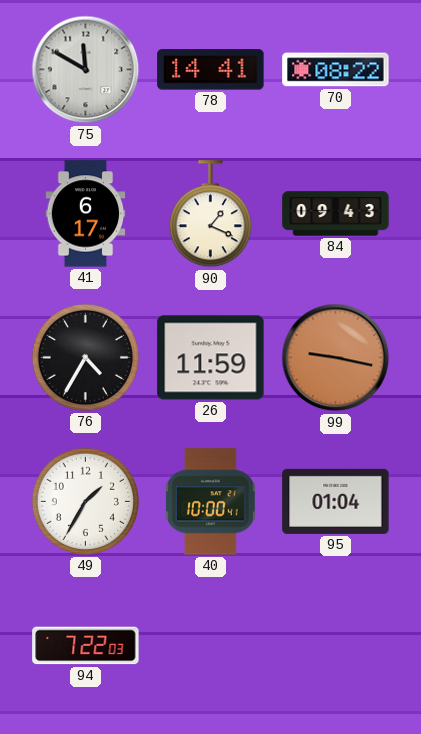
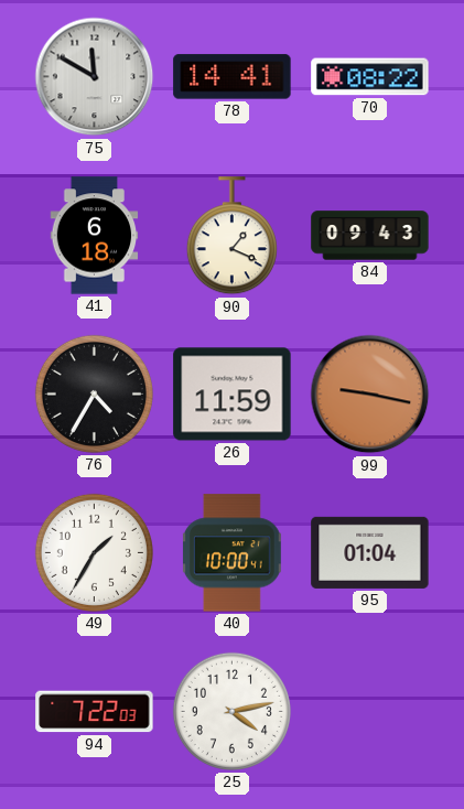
41: 6:17 -> 6:18 (95, 236)
25: none -> 4:13 (231, 711)
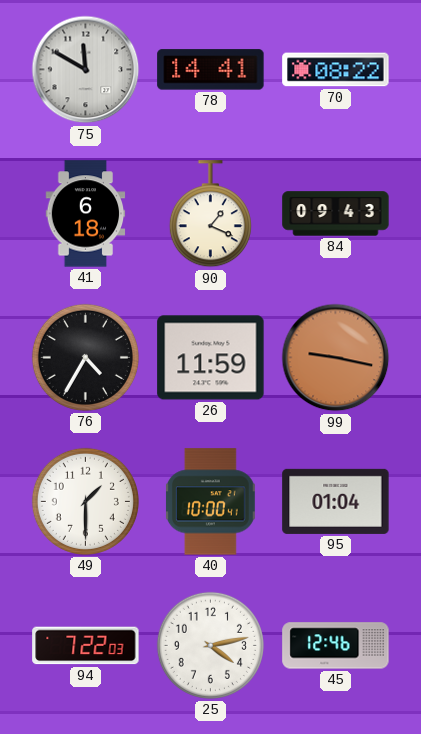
49: 1:35 -> 1:30 (85, 501)
45: none -> 12:46 (336, 646)
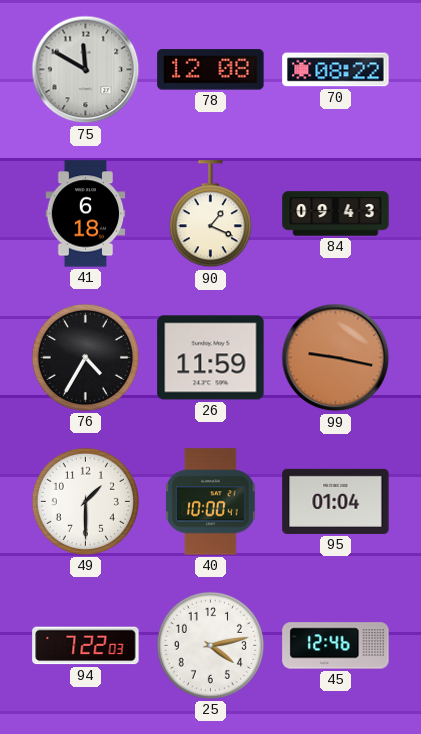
78: 14:41 -> 12:08 (211, 70)
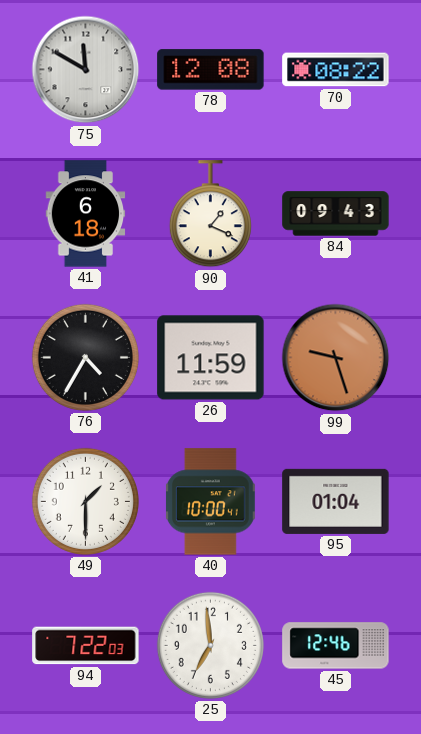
99: 9:17 -> 9:27 (336, 358)
25: 4:13 -> 6:59 (210, 645)
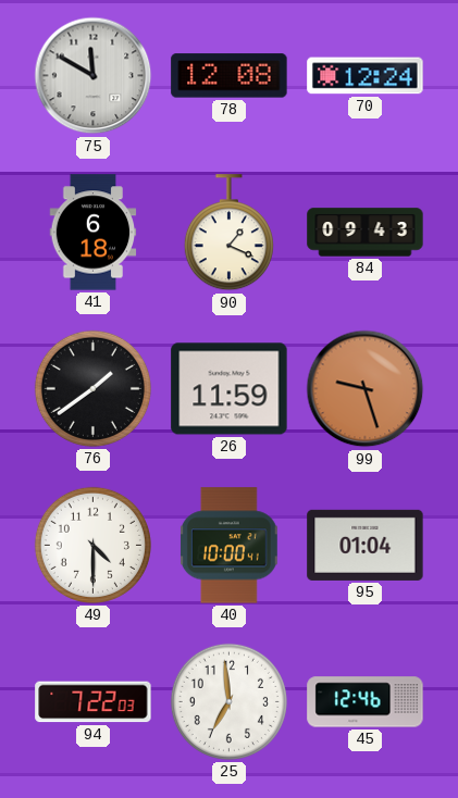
70: 08:22 -> 12:24 (366, 76)
76: 4:35 -> 1:39 (92, 388)
49: 1:30 -> 4:30 (92, 545)
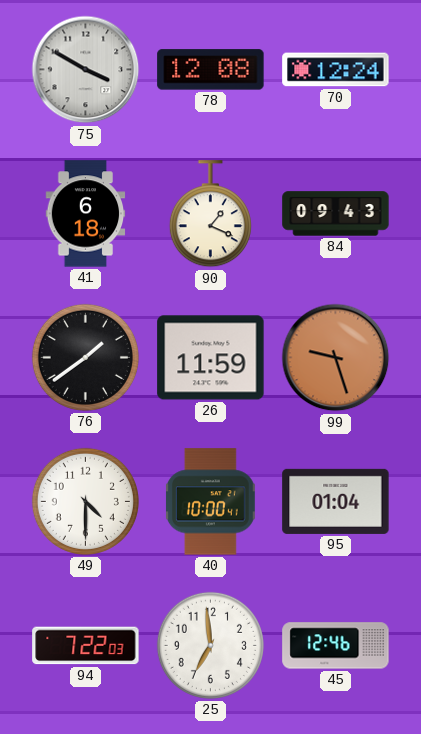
75: 11:50 -> 3:50 (86, 70)
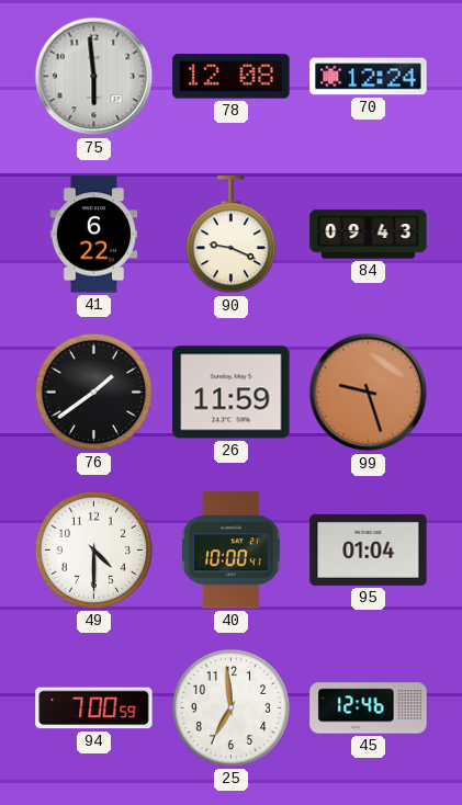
75: 3:50 -> 5:59 (94, 77)
41: 6:18 -> 6:22 (94, 235)
90: 1:19 -> 9:19 (230, 235)
94: 7:22 -> 7:00 (94, 708)
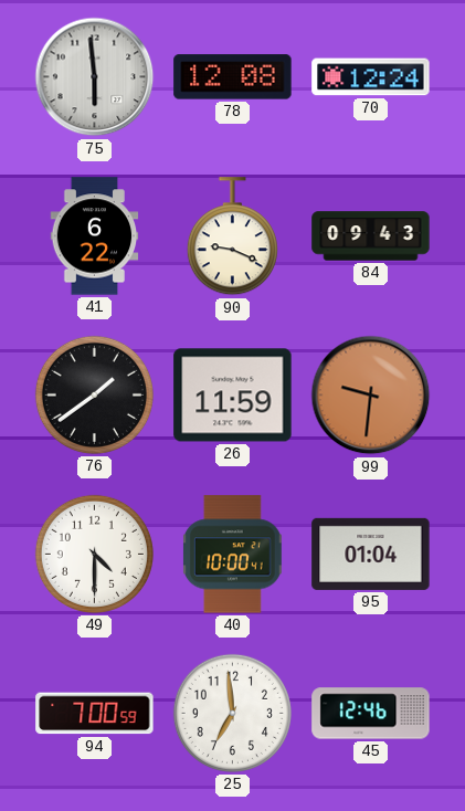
99: 9:27 -> 9:31 (371, 396)
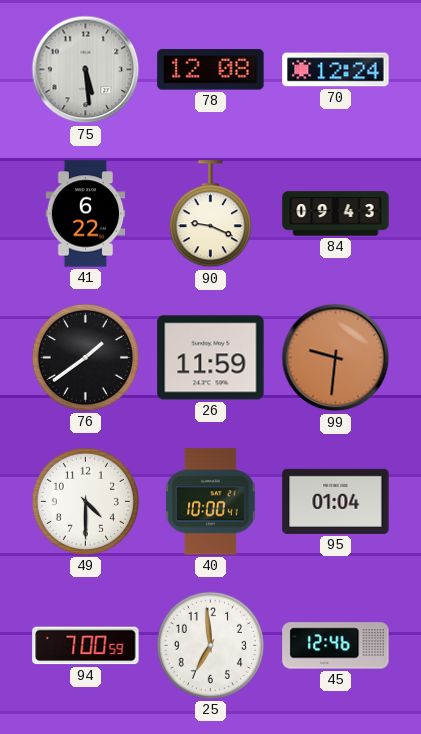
75: 5:59 -> 5:29 (86, 70)
